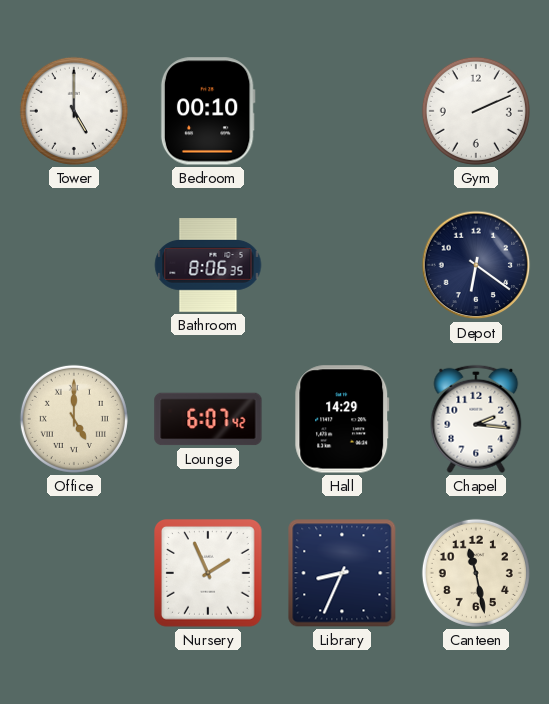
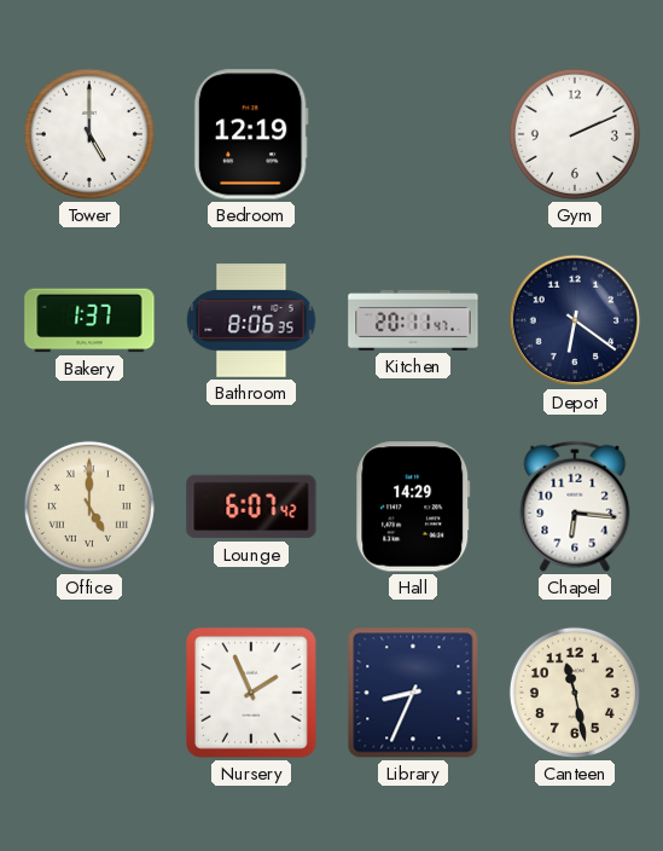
Bedroom: 00:10 -> 12:19 (251, 134)
Bakery: none -> 1:37 (89, 320)
Kitchen: none -> 20:11 (413, 320)
Chapel: 2:16 -> 6:16 (575, 506)
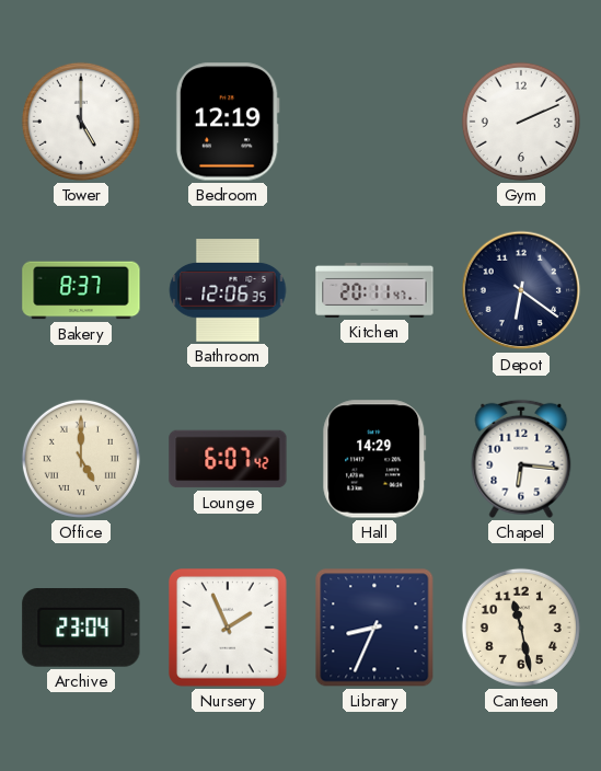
Bakery: 1:37 -> 8:37 (81, 290)
Bathroom: 8:06 -> 12:06 (228, 290)
Archive: none -> 23:04 (81, 629)
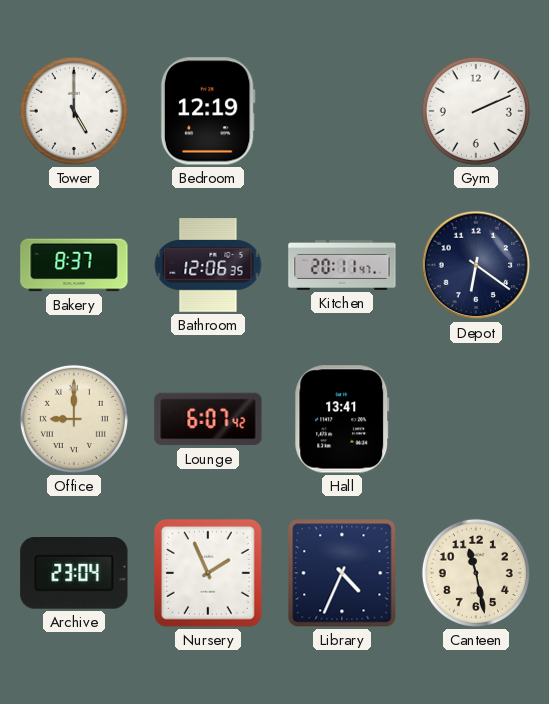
Office: 5:00 -> 9:00 (74, 419)
Hall: 14:29 -> 13:41 (342, 419)
Chapel: 6:16 -> none (521, 459)
Library: 8:34 -> 4:34 (342, 573)
